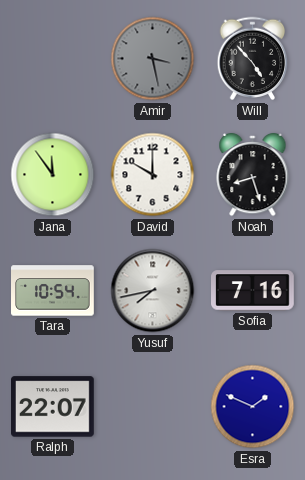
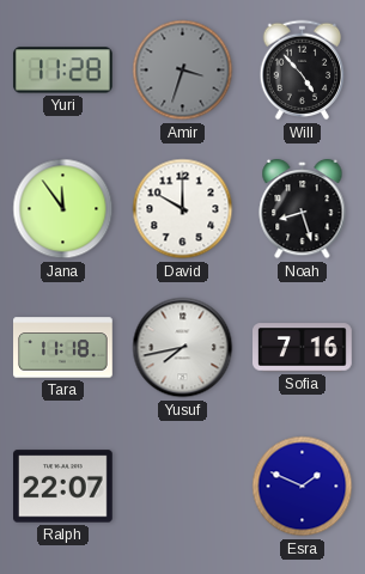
Yuri: none -> 11:28 (63, 71)
Amir: 3:28 -> 3:33 (183, 71)
Tara: 10:54 -> 11:18 (63, 348)
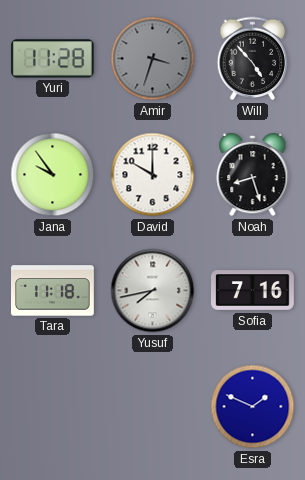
Jana: 11:54 -> 9:54 (53, 175)
Ralph: 22:07 -> none (63, 487)
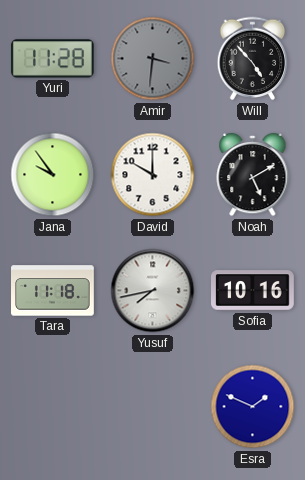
Amir: 3:33 -> 3:31 (153, 59)
Noah: 8:27 -> 5:10 (253, 175)
Sofia: 7:16 -> 10:16 (253, 291)
